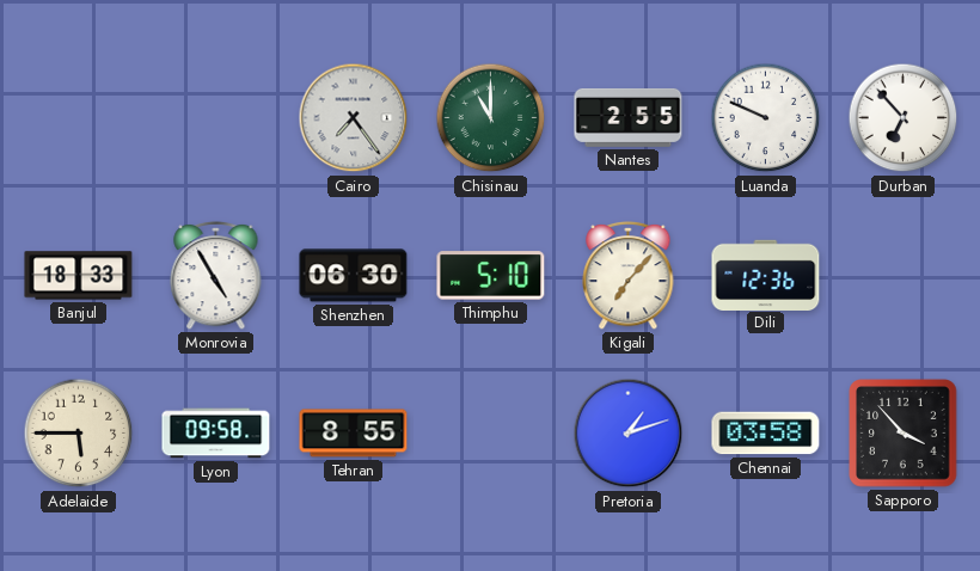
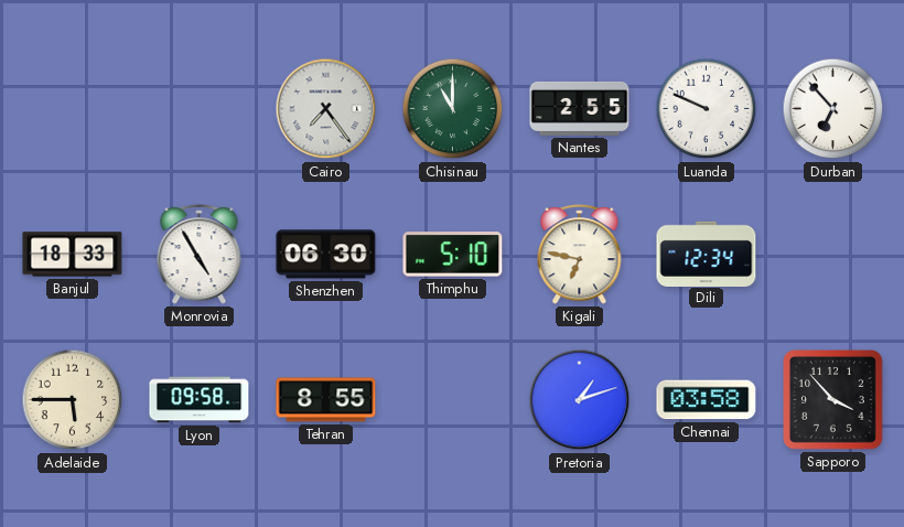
Kigali: 7:07 -> 6:47 (580, 254)
Dili: 12:36 -> 12:34 (707, 254)
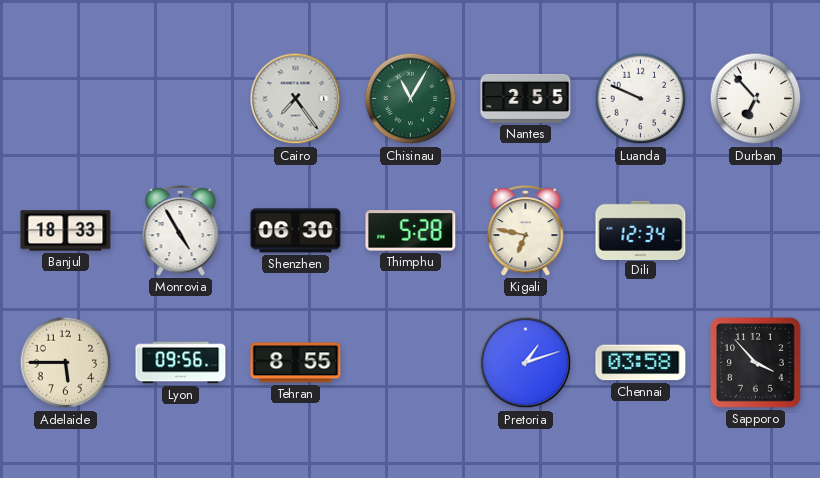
Chisinau: 11:00 -> 11:05 (411, 99)
Thimphu: 5:10 -> 5:28 (411, 231)
Lyon: 09:58 -> 09:56 (181, 363)
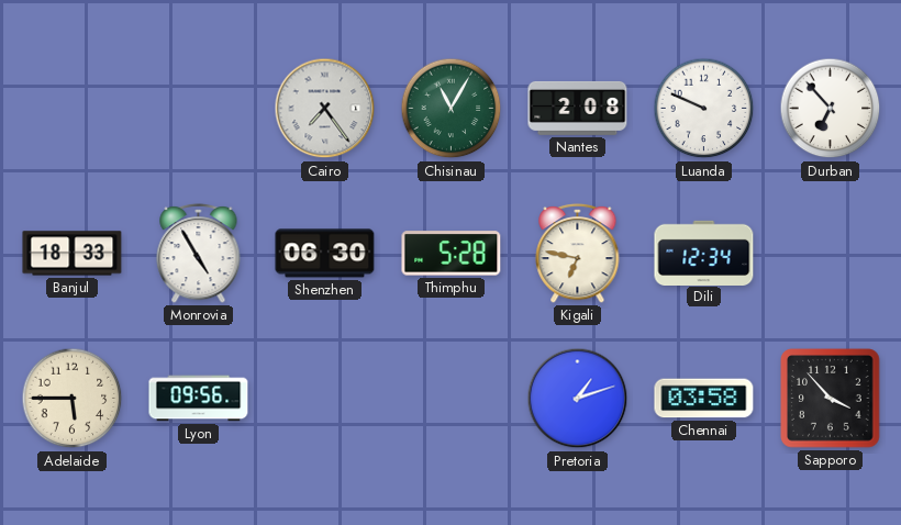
Nantes: 2:55 -> 2:08 (578, 108)
Tehran: 8:55 -> none (296, 363)
